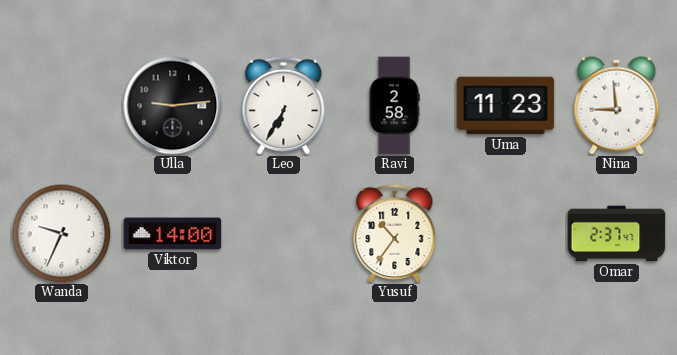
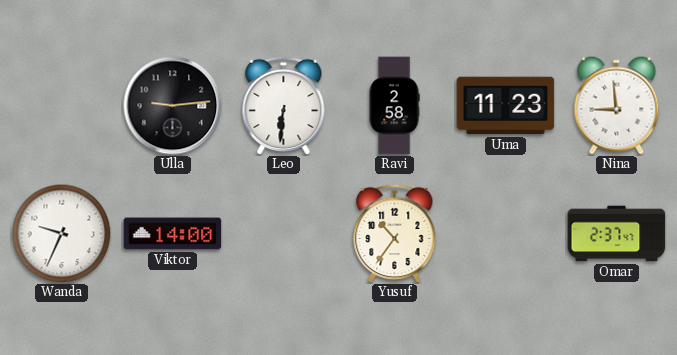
Leo: 6:35 -> 6:31 (284, 105)
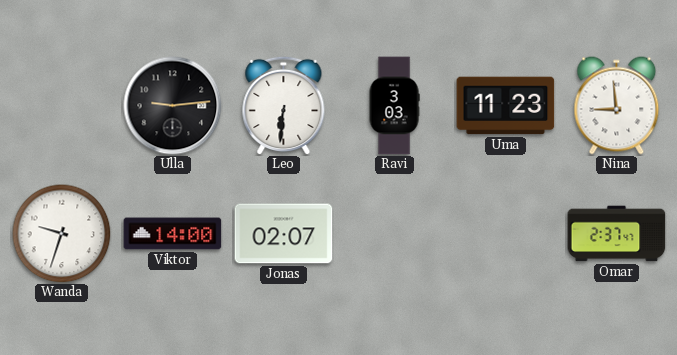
Ravi: 2:58 -> 3:03 (394, 106)
Wanda: 9:34 -> 9:33 (62, 234)
Jonas: none -> 02:07 (284, 234)
Yusuf: 10:36 -> none (395, 233)
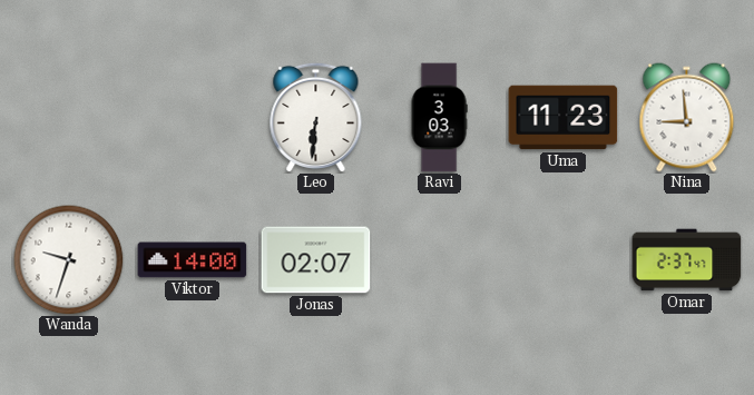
Ulla: 9:14 -> none (173, 106)
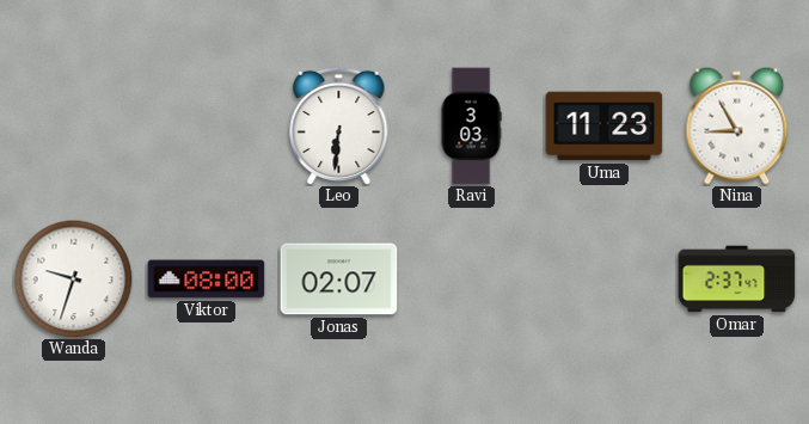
Nina: 8:59 -> 8:55 (737, 127)
Viktor: 14:00 -> 08:00 (207, 279)
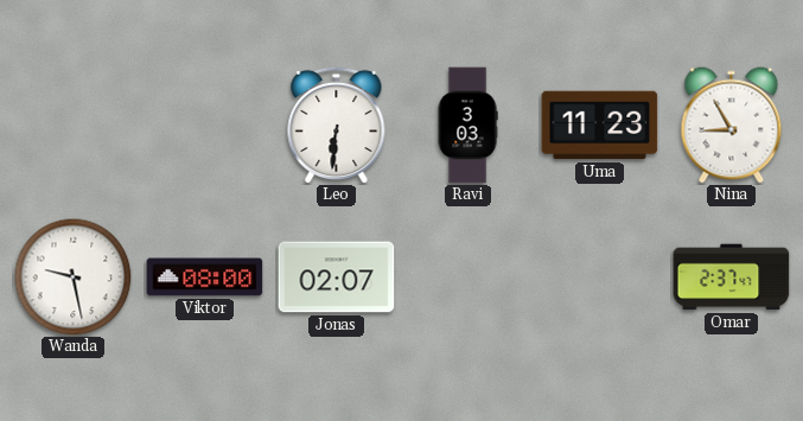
Wanda: 9:33 -> 9:28 (74, 278)
